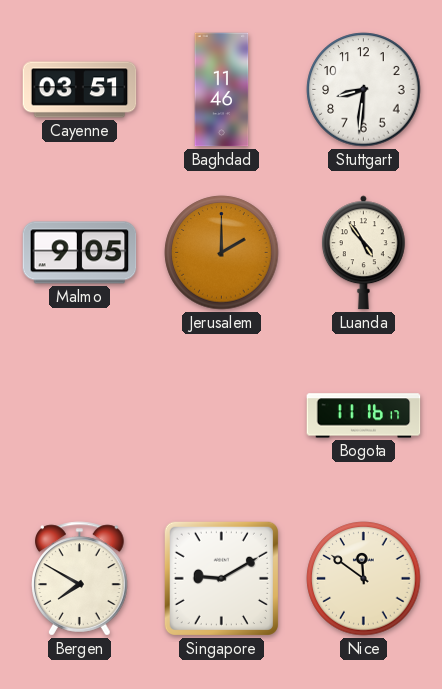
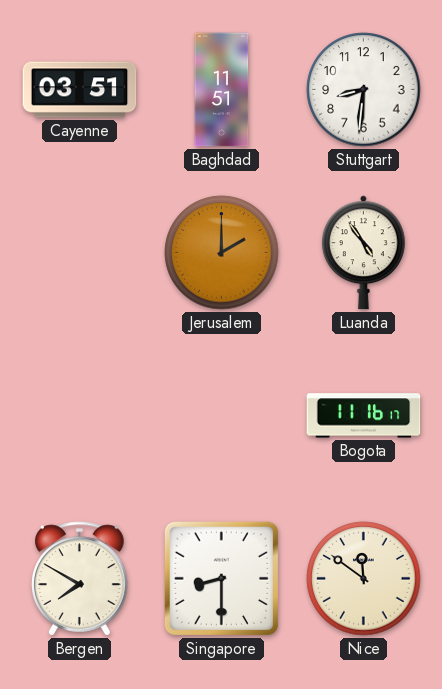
Baghdad: 11:46 -> 11:51 (222, 90)
Malmo: 9:05 -> none (80, 253)
Singapore: 9:10 -> 8:30 (221, 578)
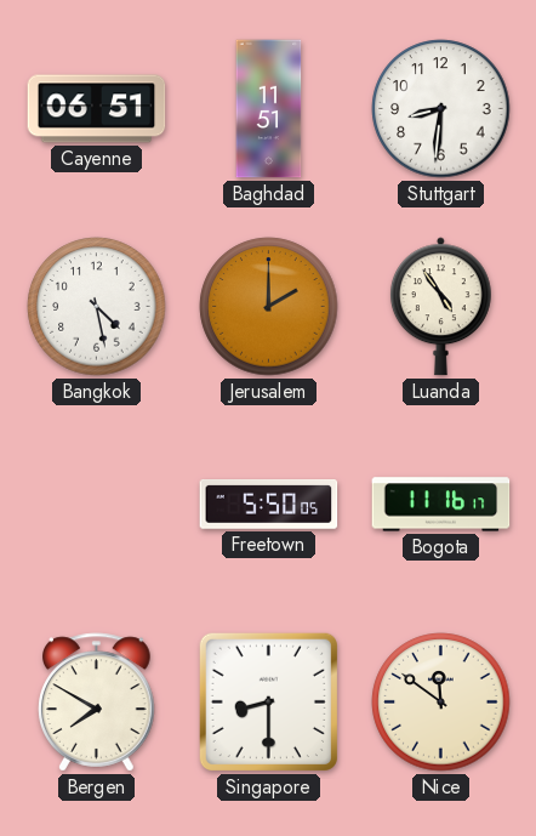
Cayenne: 03:51 -> 06:51 (97, 109)
Bangkok: none -> 4:28 (97, 307)
Freetown: none -> 5:50 (269, 505)
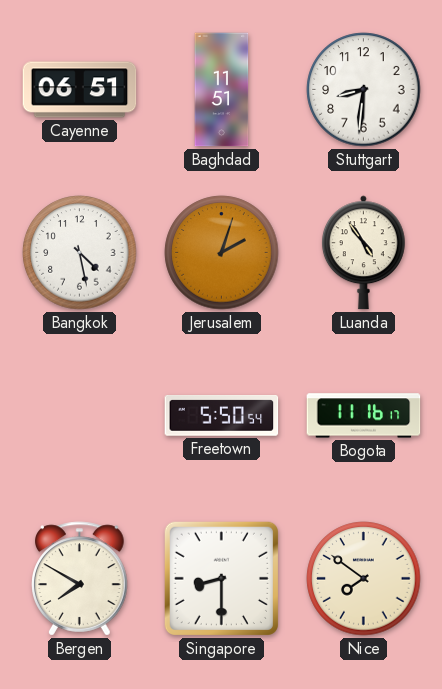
Jerusalem: 2:00 -> 2:03 (222, 253)
Freetown: 5:50:05 -> 5:50:54 (222, 416)
Nice: 11:51 -> 7:51 (364, 579)
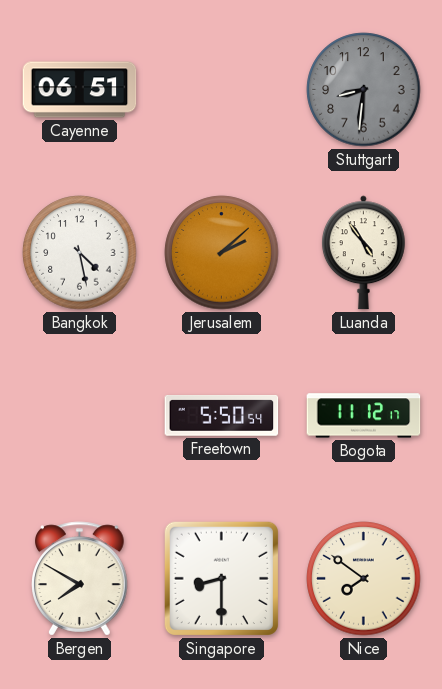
Baghdad: 11:51 -> none (222, 90)
Stuttgart dial: white -> grey (364, 90)
Jerusalem: 2:03 -> 2:08 (222, 253)
Bogota: 11:16 -> 11:12 (364, 416)
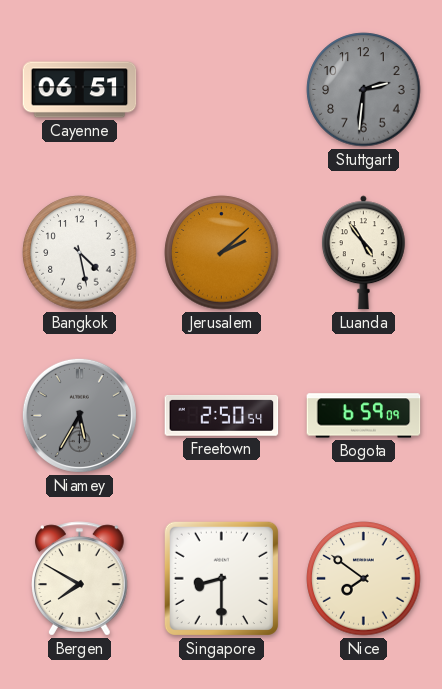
Stuttgart: 8:31 -> 2:31 (364, 90)
Niamey: none -> 5:35 (79, 415)
Freetown: 5:50 -> 2:50 (222, 416)
Bogota: 11:12 -> 6:59 (364, 416)
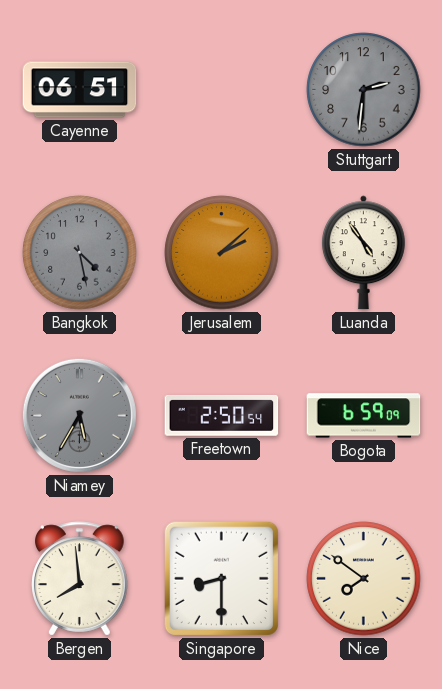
Bangkok dial: white -> grey (80, 253)
Bergen: 7:50 -> 7:59 (80, 579)
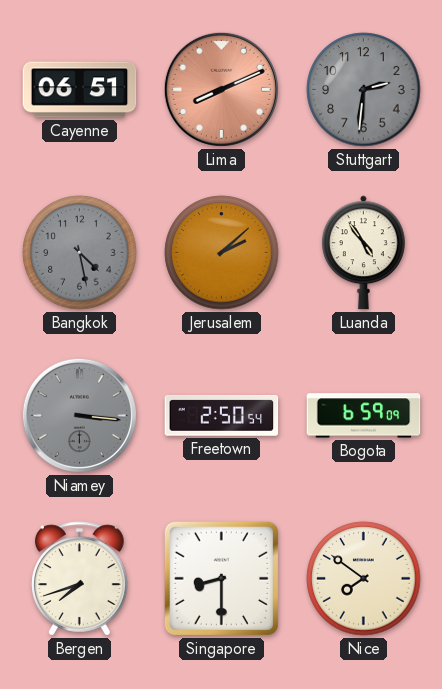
Lima: none -> 8:11 (221, 89)
Niamey: 5:35 -> 3:16 (79, 415)
Bergen: 7:59 -> 7:42 (80, 579)
